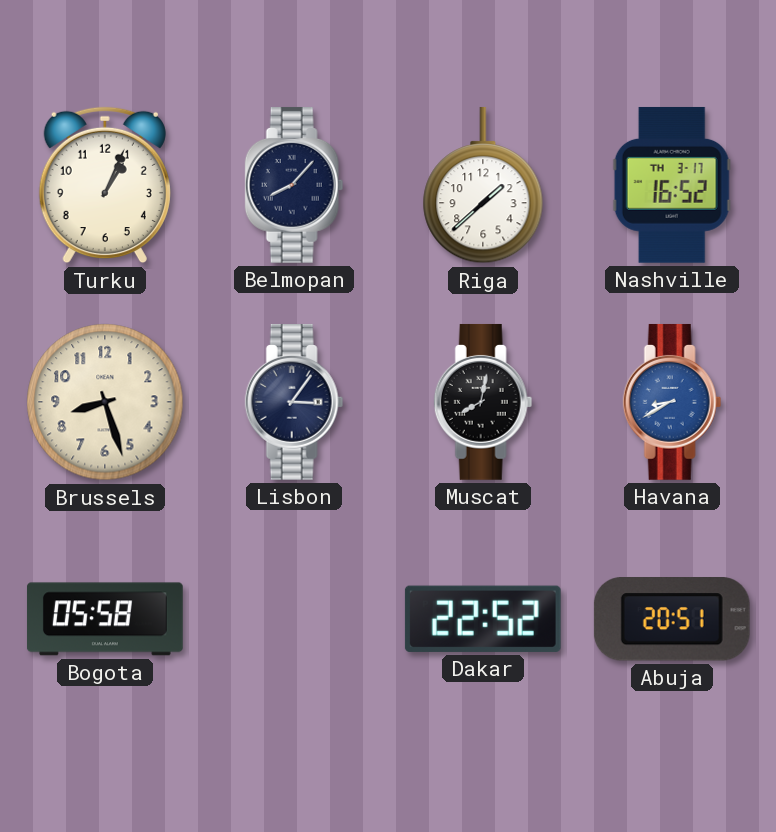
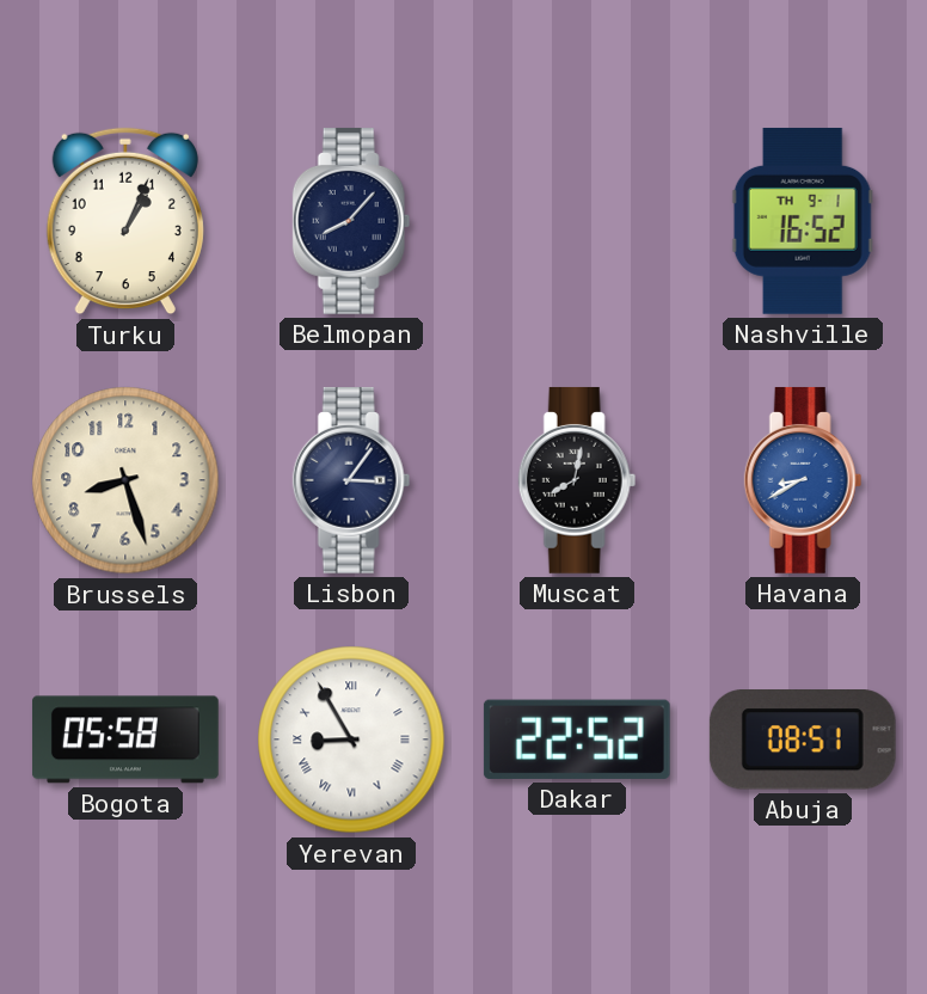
Riga: 1:38 -> none (483, 185)
Nashville date: TH 3-17 -> TH 9-1 (803, 221)
Yerevan: none -> 8:55 (351, 740)
Abuja: 20:51 -> 08:51 (803, 740)
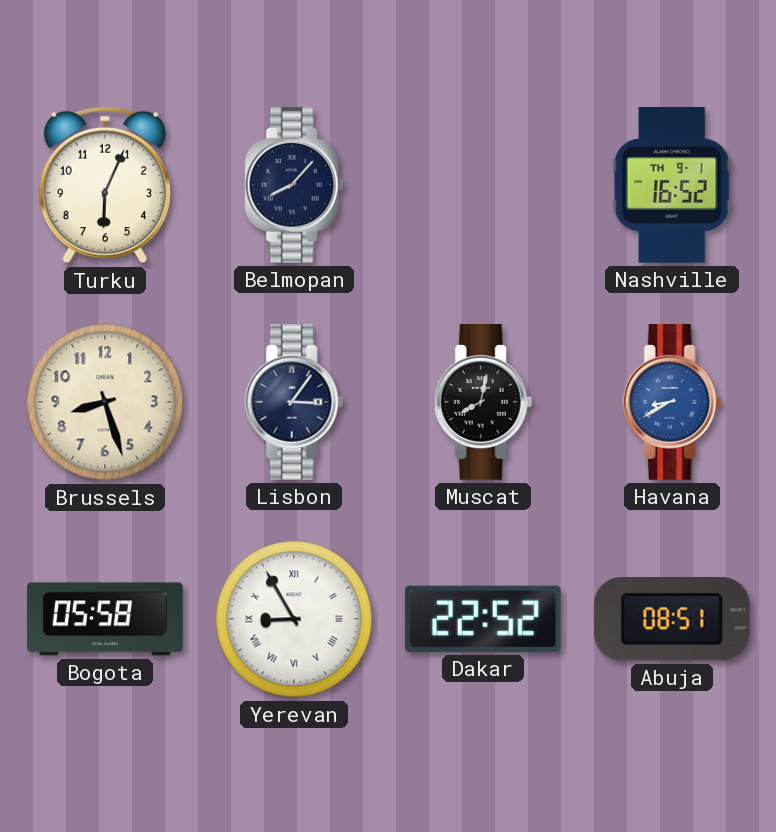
Turku: 1:04 -> 6:04 (105, 185)
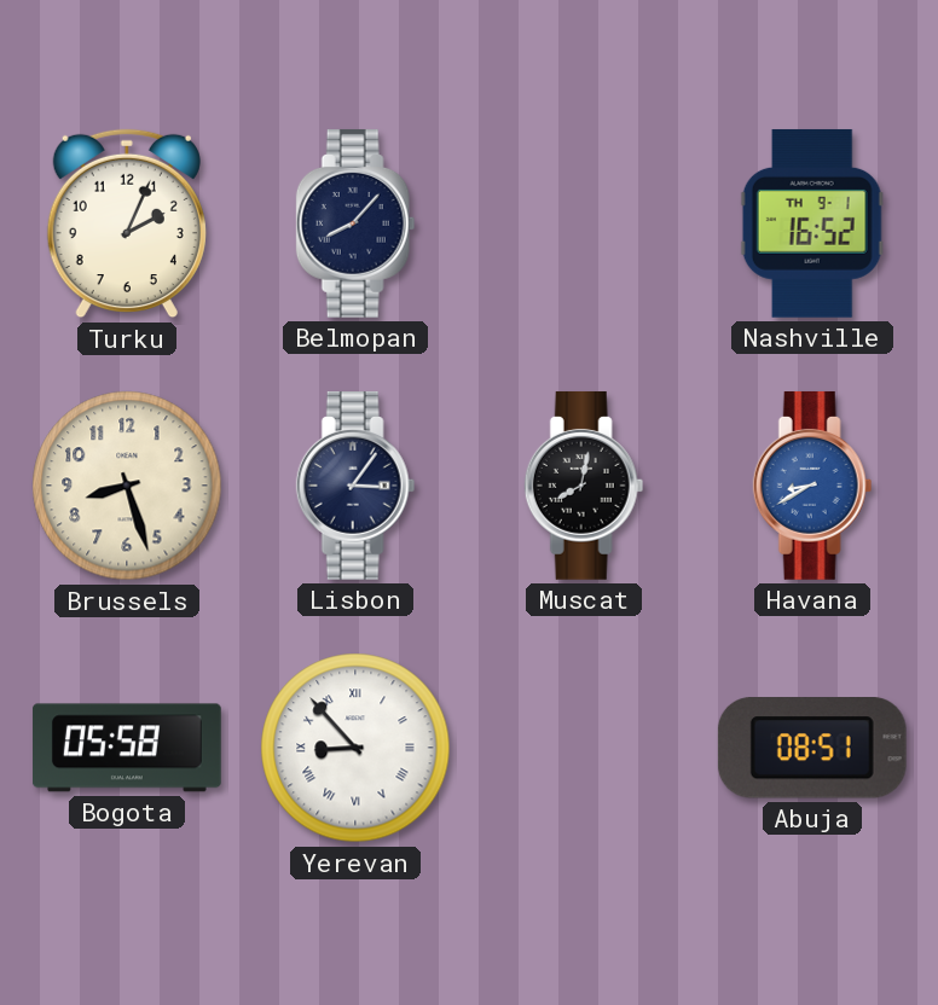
Turku: 6:04 -> 2:04 (127, 223)
Yerevan: 8:55 -> 8:53 (355, 748)
Dakar: 22:52 -> none (483, 619)
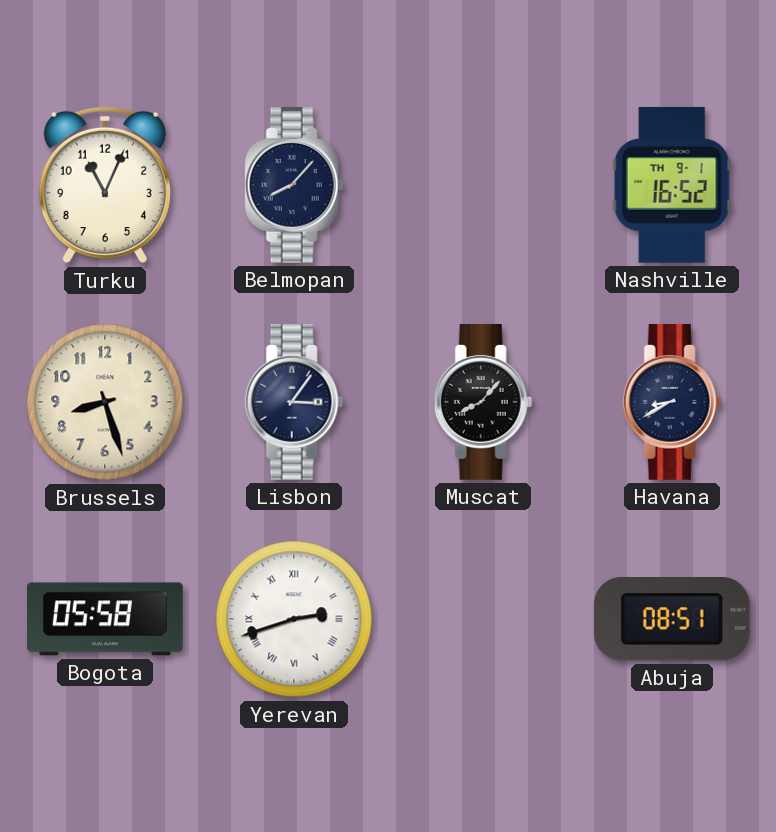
Turku: 2:04 -> 11:04 (105, 185)
Muscat: 8:02 -> 8:07 (483, 402)
Havana dial: blue -> navy (672, 402)
Yerevan: 8:53 -> 2:42 (294, 619)
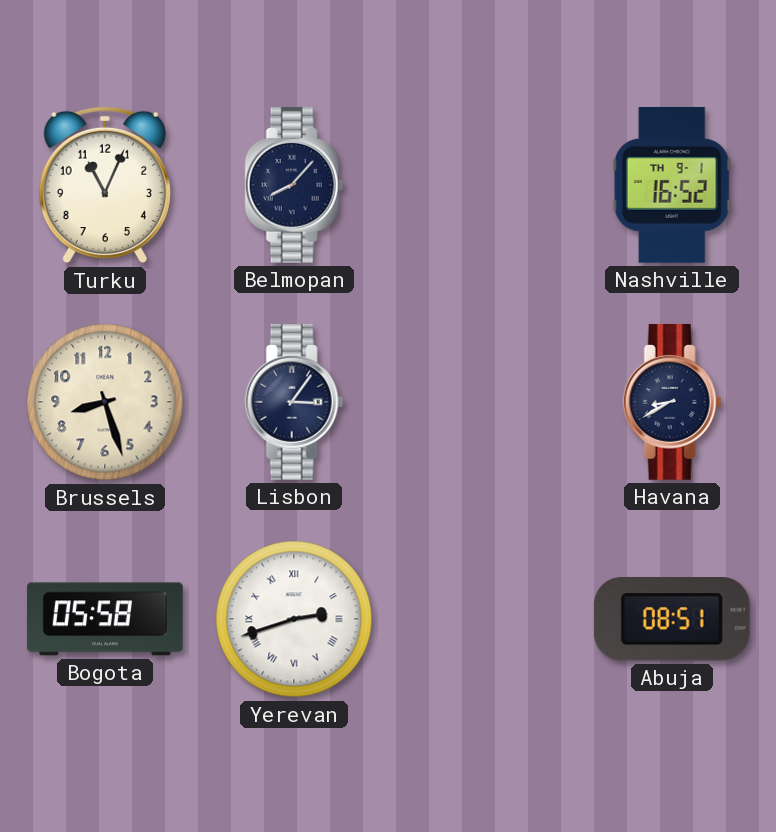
Muscat: 8:07 -> none (483, 402)
